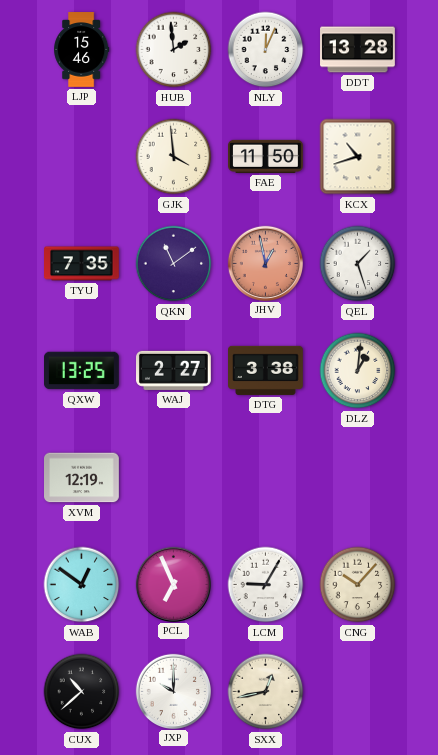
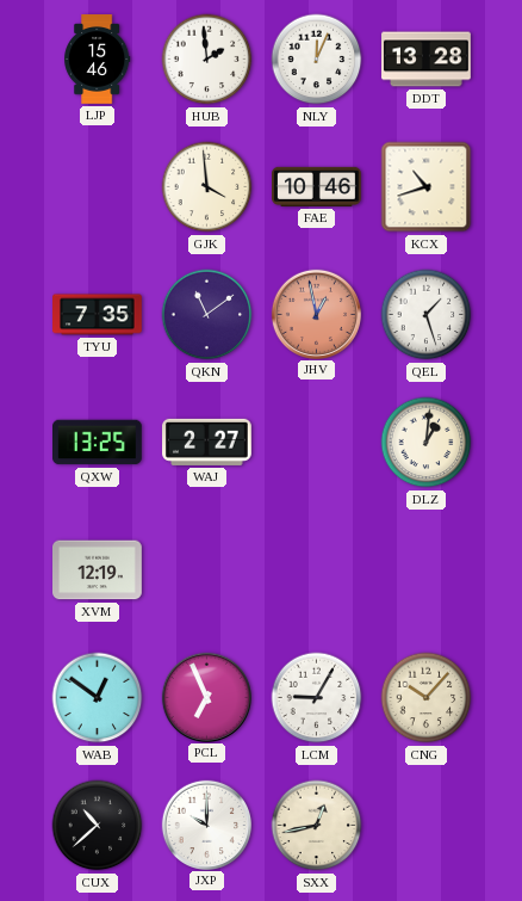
FAE: 11:50 -> 10:46 (317, 186)
DTG: 3:38 -> none (266, 370)
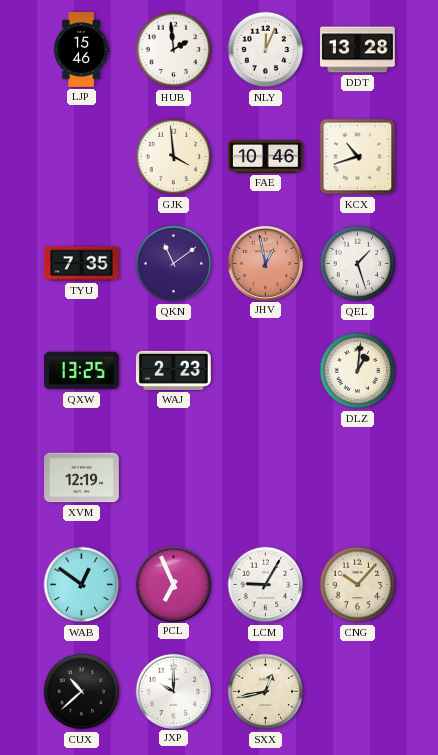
WAJ: 2:27 -> 2:23 (174, 370)
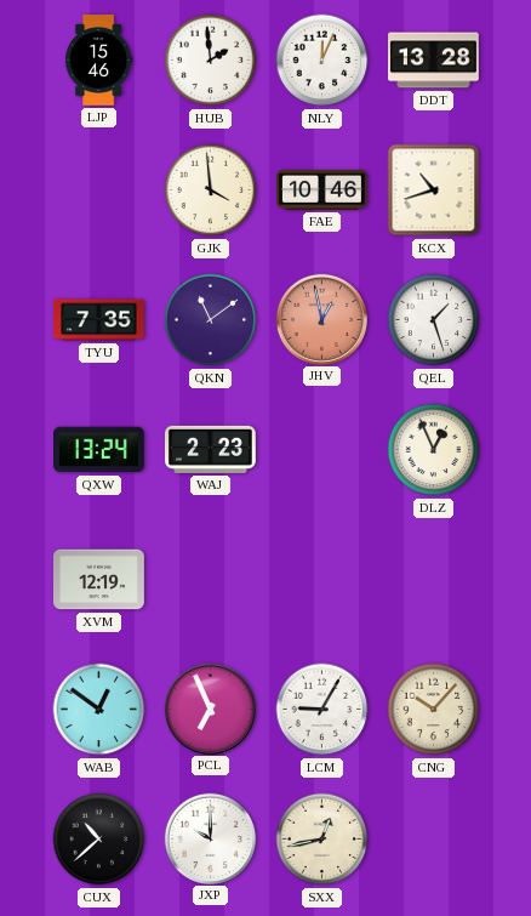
QXW: 13:25 -> 13:24 (99, 450)
DLZ: 1:01 -> 12:56 (434, 450)
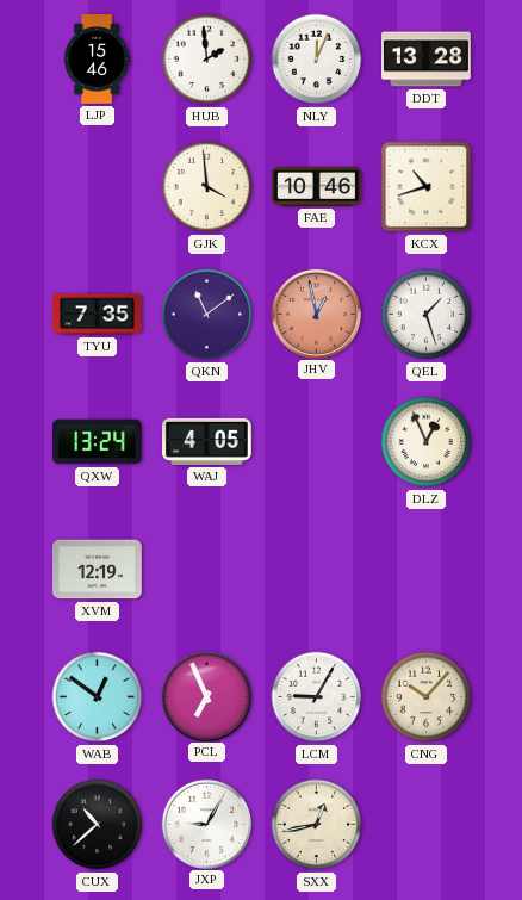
WAJ: 2:23 -> 4:05 (207, 441)
JXP: 10:00 -> 9:05 (206, 824)
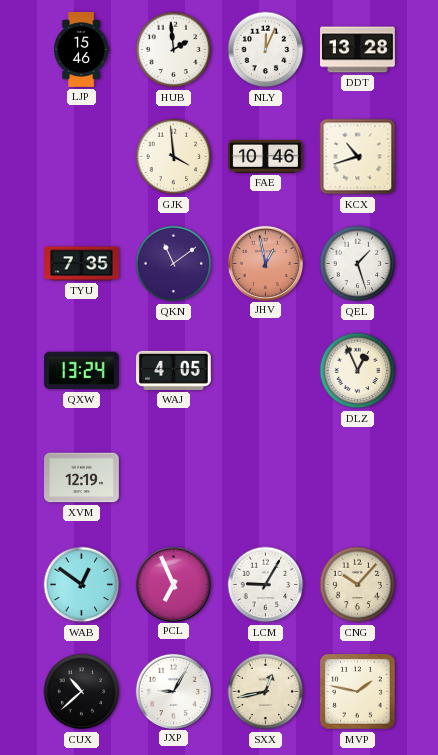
MVP: none -> 1:47 (358, 692)
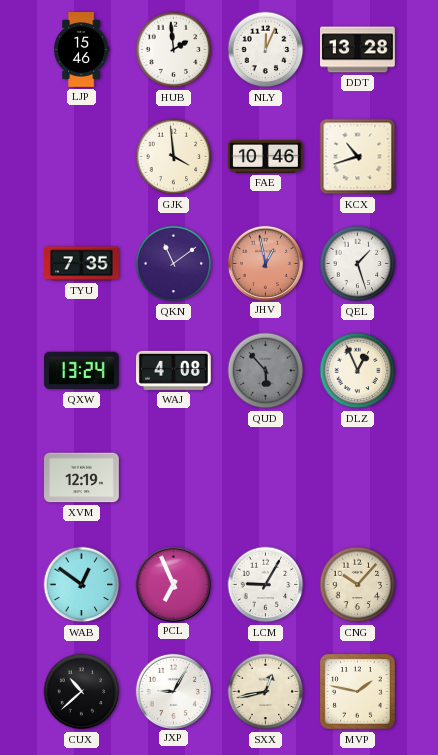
WAJ: 4:05 -> 4:08 (174, 370)
QUD: none -> 5:53 (266, 371)
